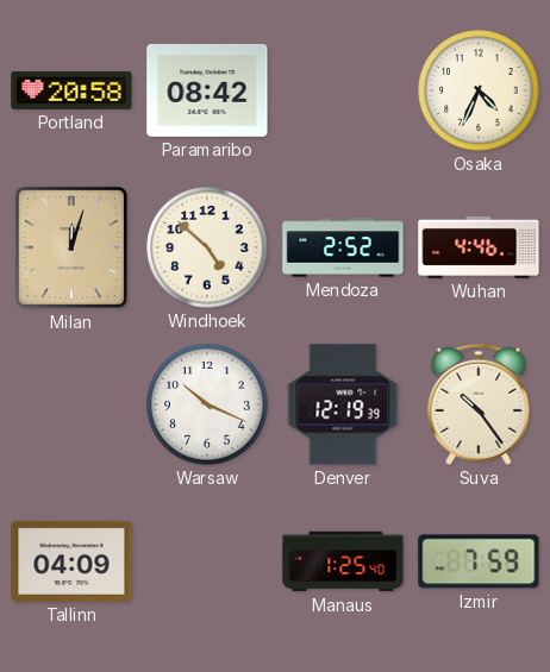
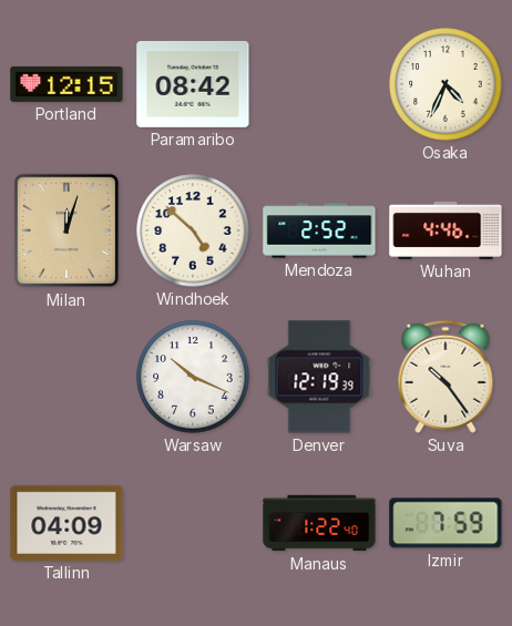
Portland: 20:58 -> 12:15 (66, 84)
Manaus: 1:25 -> 1:22 (319, 523)
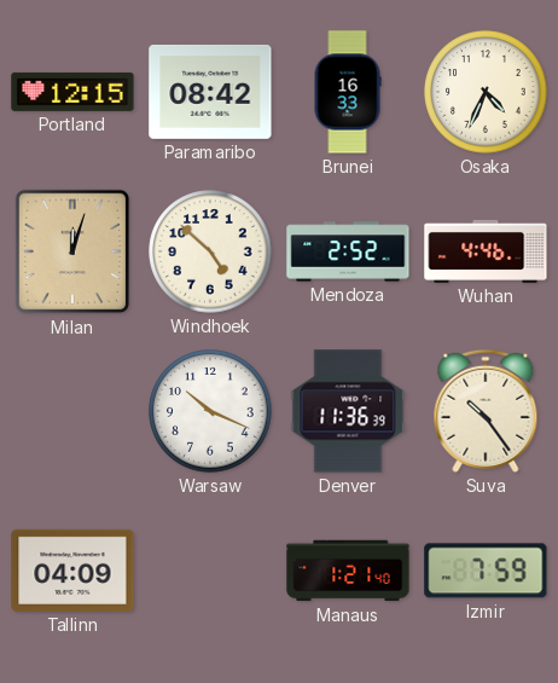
Brunei: none -> 16:33 (348, 92)
Denver: 12:19 -> 11:36 (348, 411)
Manaus: 1:22 -> 1:21 (348, 571)
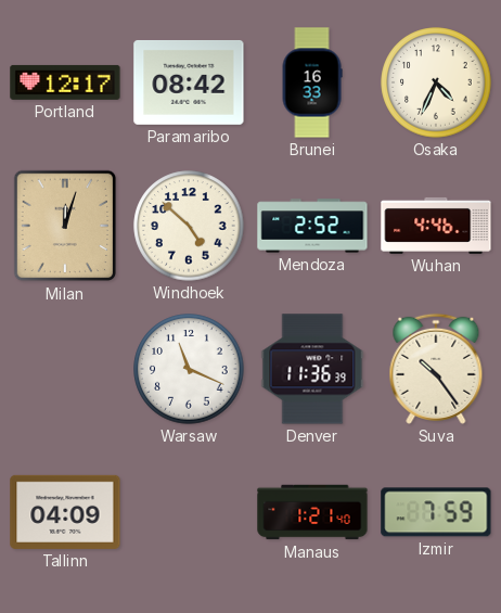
Portland: 12:15 -> 12:17 (65, 82)
Warsaw: 10:19 -> 11:19 (189, 369)
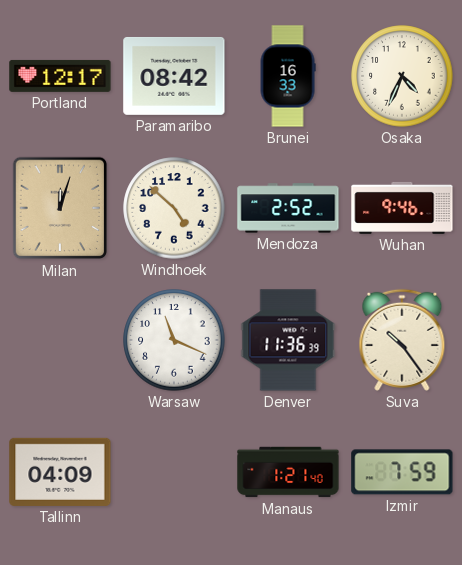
Wuhan: 4:46 -> 9:46 (402, 208)
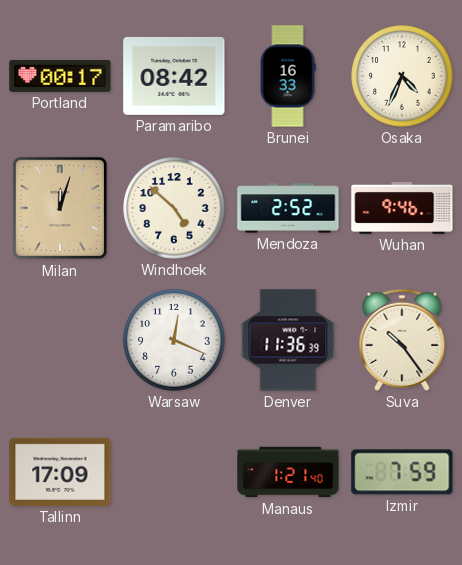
Portland: 12:17 -> 00:17 (60, 76)
Warsaw: 11:19 -> 12:19 (174, 340)
Tallinn: 04:09 -> 17:09 (60, 472)
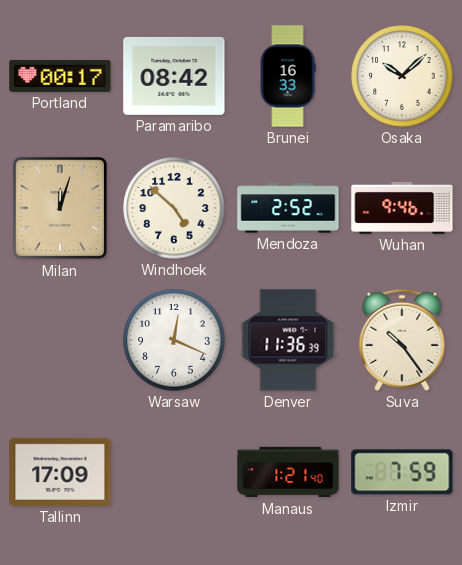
Osaka: 4:34 -> 10:08 (402, 76)
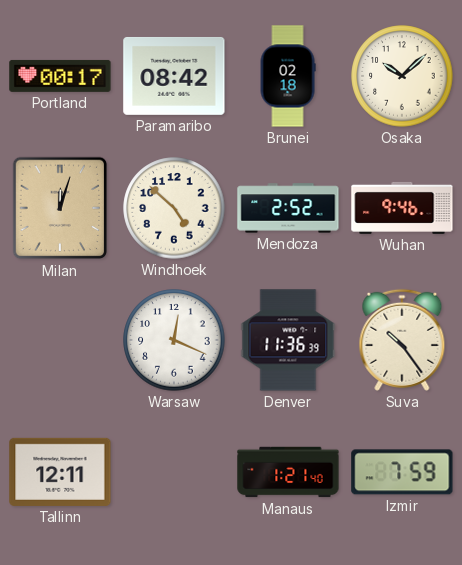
Brunei: 16:33 -> 02:18 (288, 76)
Tallinn: 17:09 -> 12:11 (60, 472)
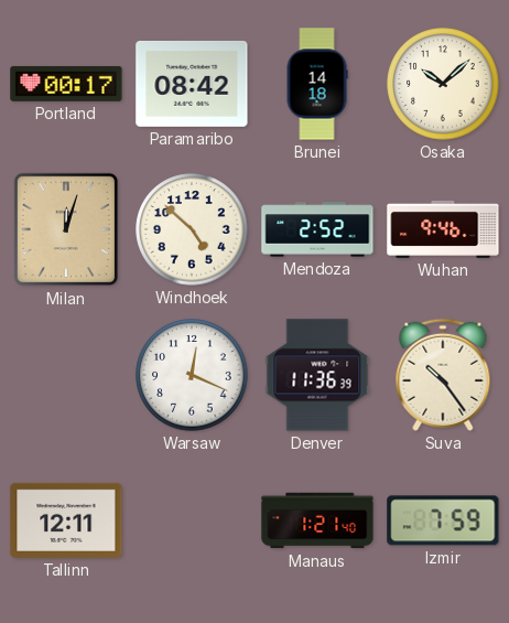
Brunei: 02:18 -> 14:18 (317, 84)
